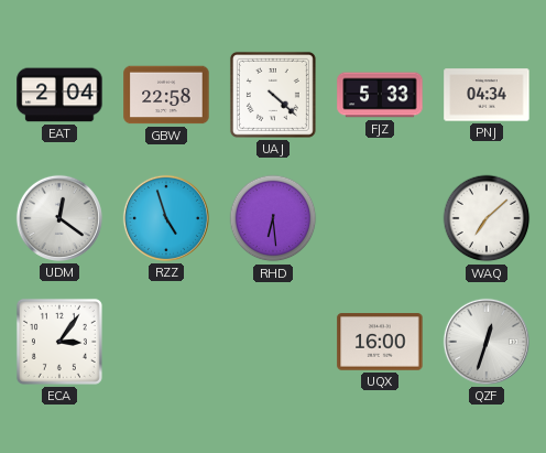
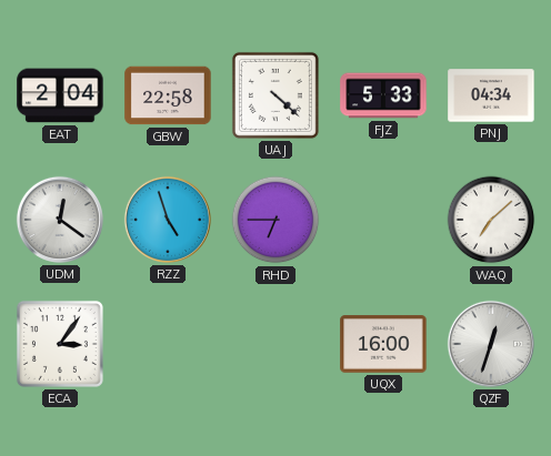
RHD: 6:29 -> 6:45 (275, 220)
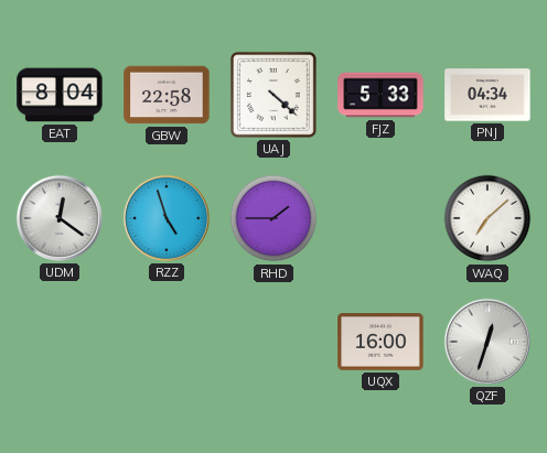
EAT: 2:04 -> 8:04 (60, 95)
RHD: 6:45 -> 1:45 (273, 218)
ECA: 3:06 -> none (60, 344)
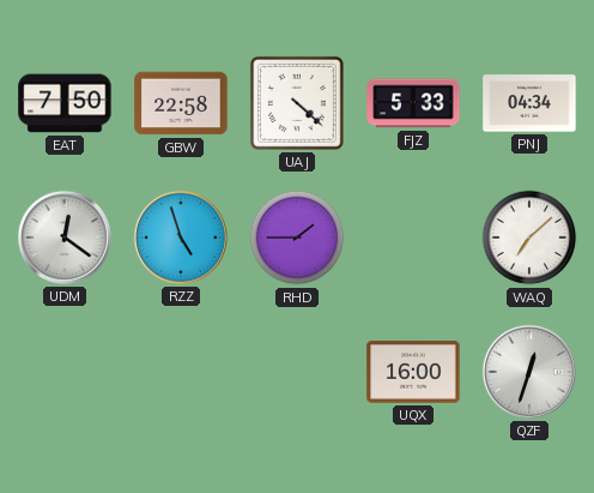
EAT: 8:04 -> 7:50 (65, 103)
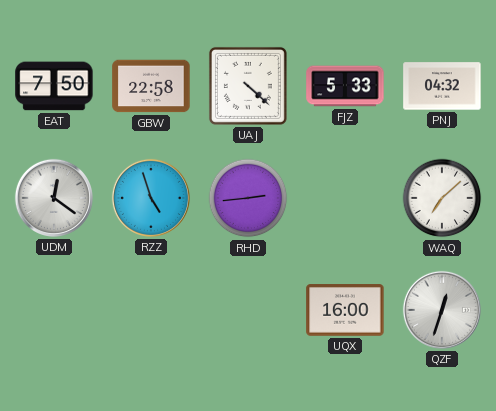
PNJ: 04:34 -> 04:32 (442, 86)
RHD: 1:45 -> 2:44 (248, 198)
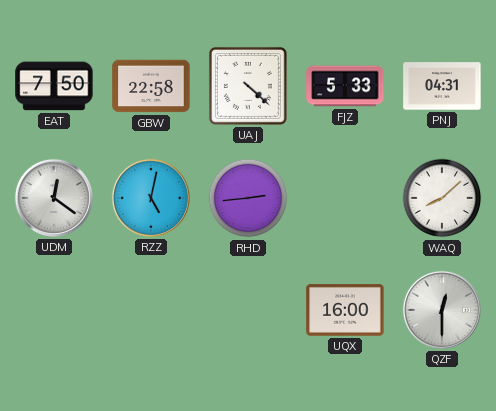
PNJ: 04:32 -> 04:31 (442, 86)
RZZ: 4:57 -> 5:02 (151, 198)
WAQ: 7:08 -> 8:08 (442, 198)
QZF: 12:33 -> 12:30 (442, 310)
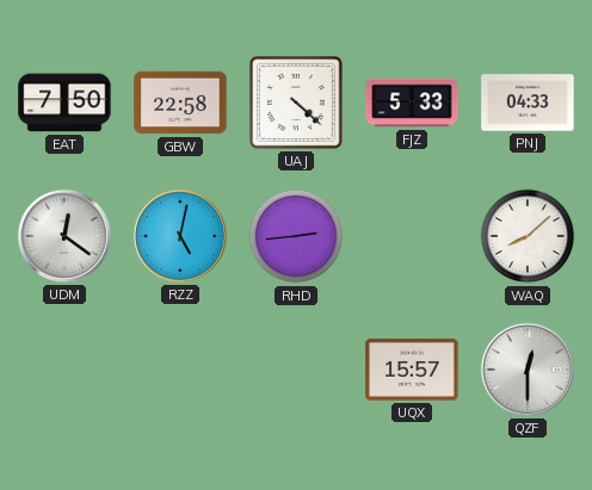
PNJ: 04:31 -> 04:33 (528, 103)
UQX: 16:00 -> 15:57 (412, 370)
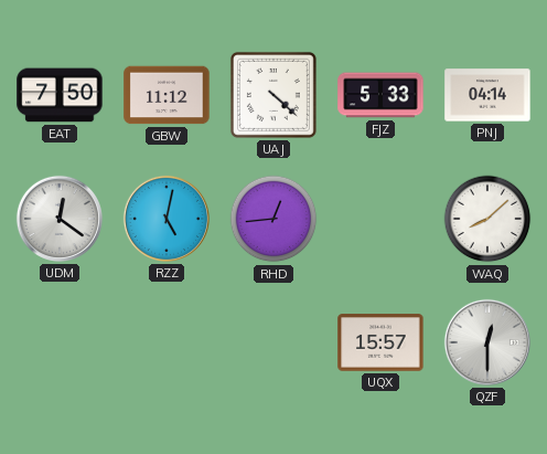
GBW: 22:58 -> 11:12 (167, 95)
PNJ: 04:33 -> 04:14 (487, 95)
RHD: 2:44 -> 12:44 (273, 219)
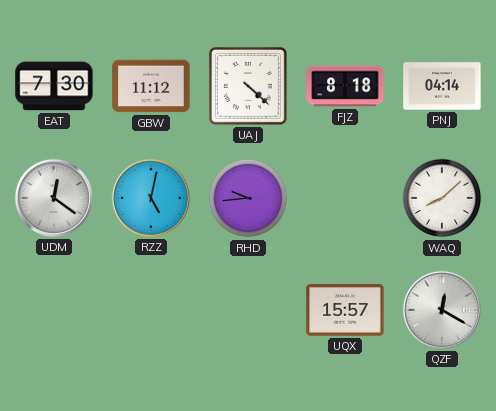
EAT: 7:50 -> 7:30 (54, 86)
FJZ: 5:33 -> 8:18 (345, 86)
RHD: 12:44 -> 9:44 (248, 198)
QZF: 12:30 -> 12:20 (442, 310)
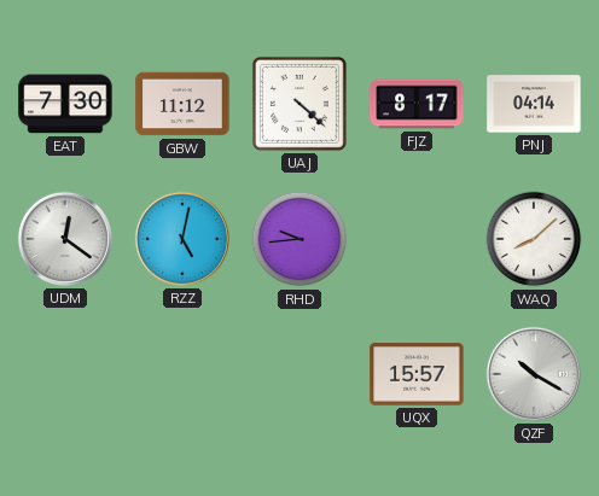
FJZ: 8:18 -> 8:17 (417, 104)
QZF: 12:20 -> 10:20 (534, 374)
